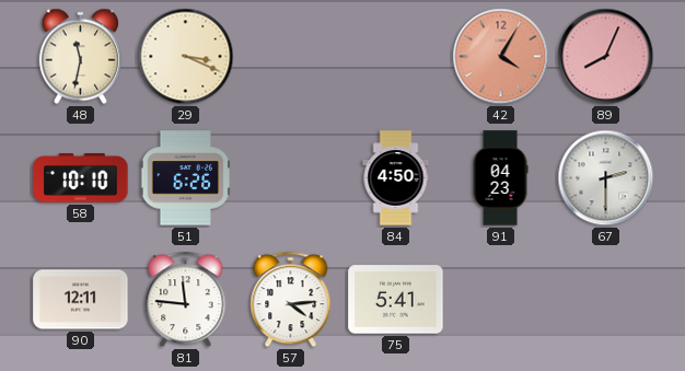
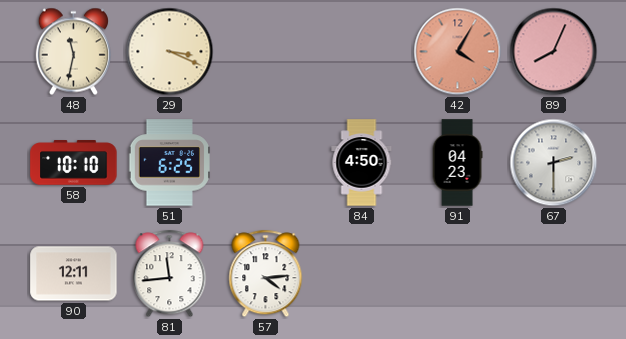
51: 6:26 -> 6:25 (170, 163)
81: 11:46 -> 11:44 (170, 274)
75: 5:41 -> none (396, 300)
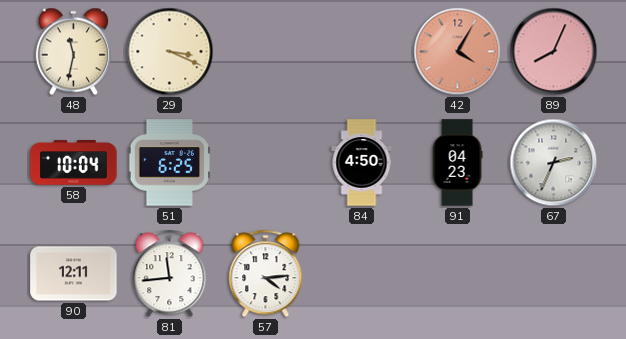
58: 10:10 -> 10:04 (74, 163)
67: 2:30 -> 2:34 (554, 163)
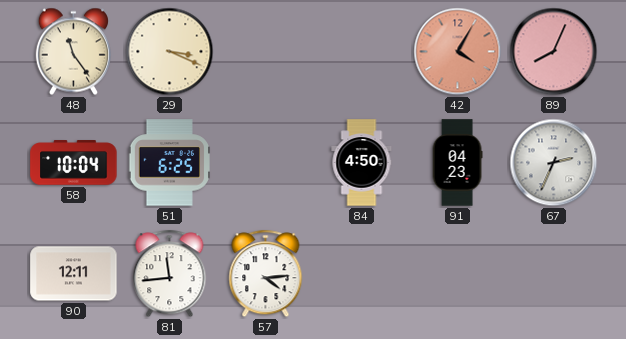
48: 11:32 -> 11:24 (73, 52)
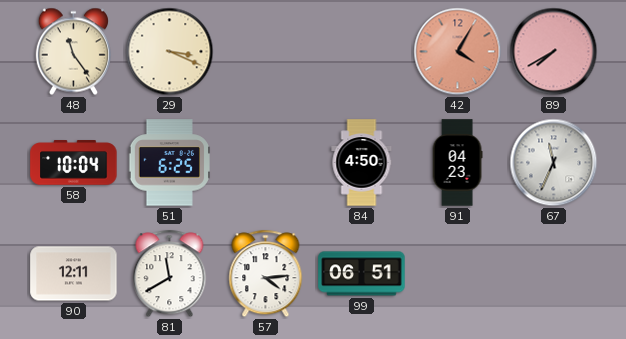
89: 8:04 -> 7:40 (554, 52)
67: 2:34 -> 11:34 (554, 163)
81: 11:44 -> 11:40 (170, 274)
99: none -> 06:51 (362, 274)
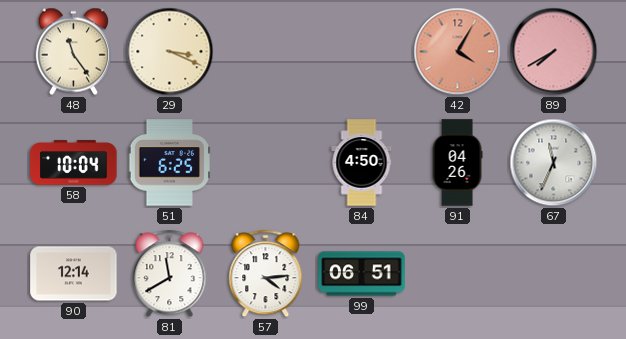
91: 04:23 -> 04:26 (457, 163)
90: 12:11 -> 12:14 (74, 274)
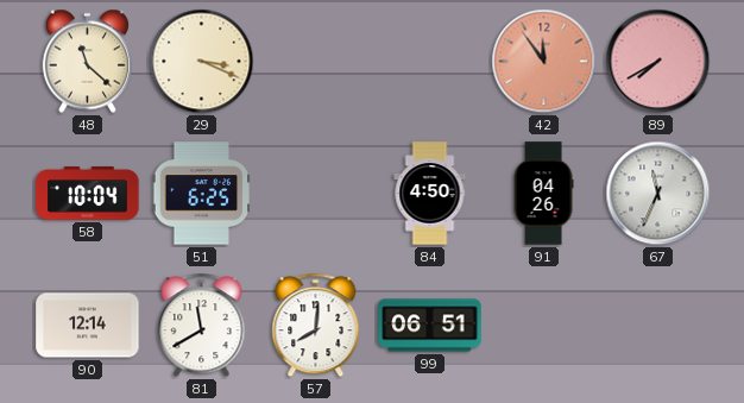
48: 11:24 -> 11:22 (87, 62)
42: 4:05 -> 11:54 (544, 62)
57: 4:14 -> 8:01 (316, 326)
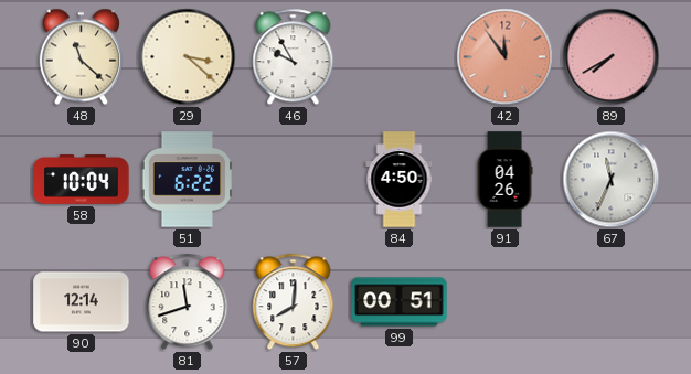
29: 3:19 -> 3:22 (188, 57)
46: none -> 9:55 (294, 57)
51: 6:25 -> 6:22 (188, 180)
81: 11:40 -> 11:42 (188, 302)
99: 06:51 -> 00:51 (400, 302)
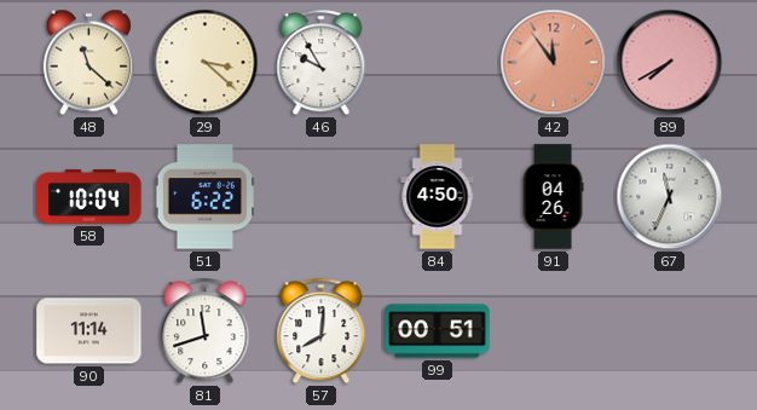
90: 12:14 -> 11:14 (89, 331)
